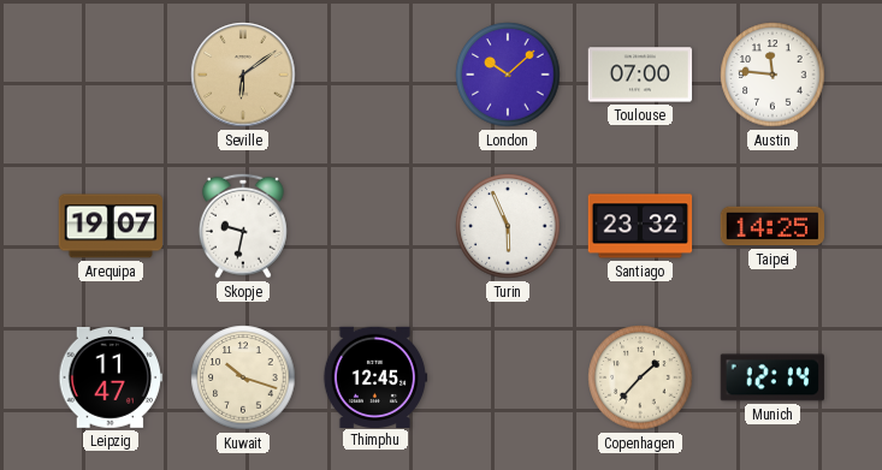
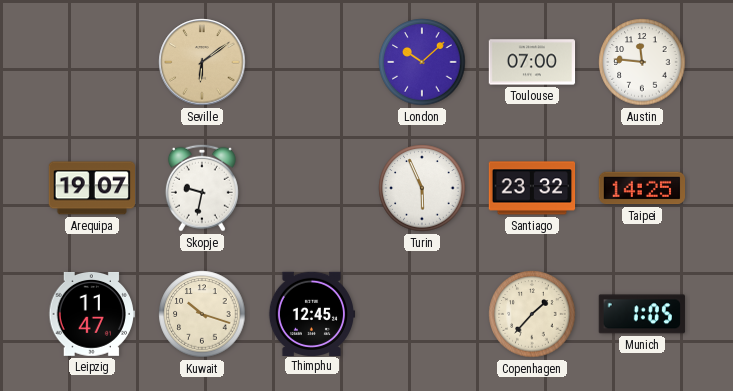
Munich: 12:14 -> 1:05 (642, 314)
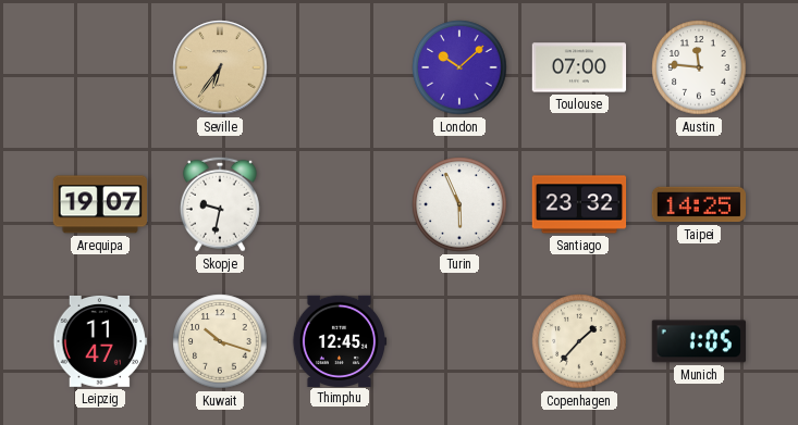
Seville: 6:09 -> 6:36 (220, 67)
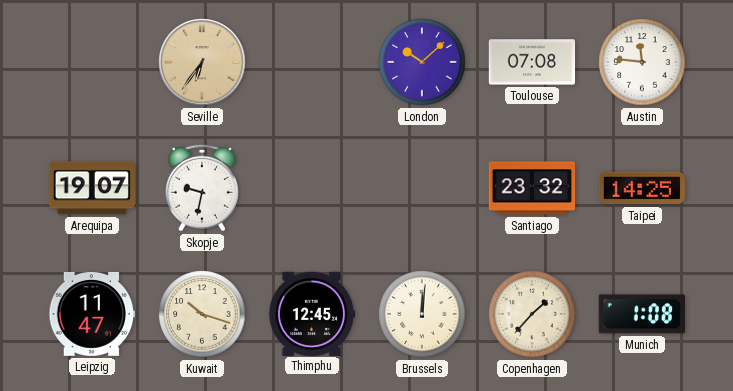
Toulouse: 07:00 -> 07:08 (532, 62)
Turin: 5:56 -> none (459, 204)
Brussels: none -> 12:01 (422, 314)
Munich: 1:05 -> 1:08 (642, 314)
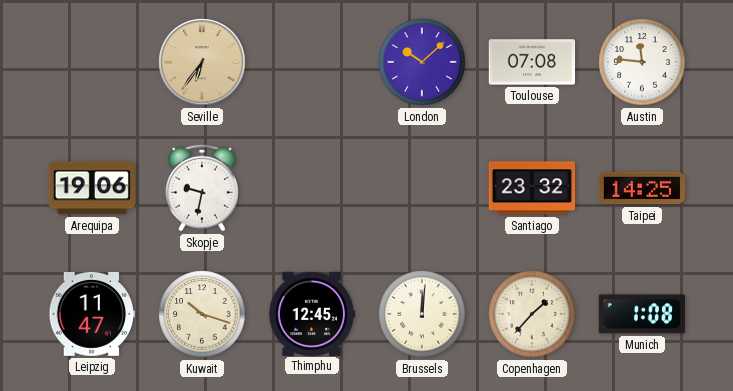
Arequipa: 19:07 -> 19:06 (91, 188)
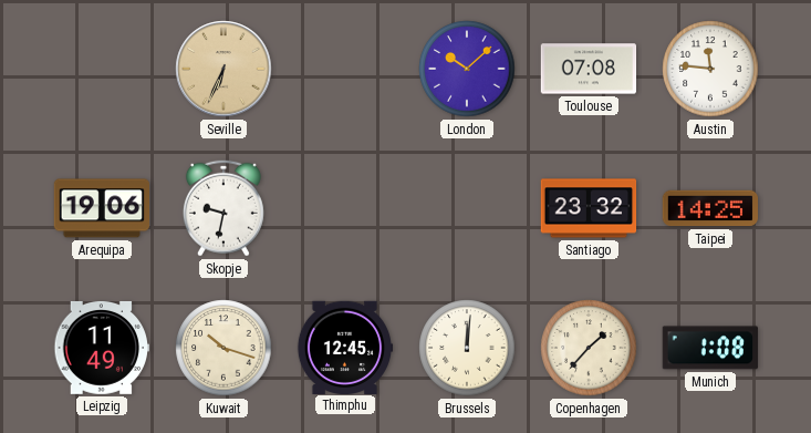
Seville: 6:36 -> 6:34 (223, 69)
Leipzig: 11:47 -> 11:49 (101, 348)
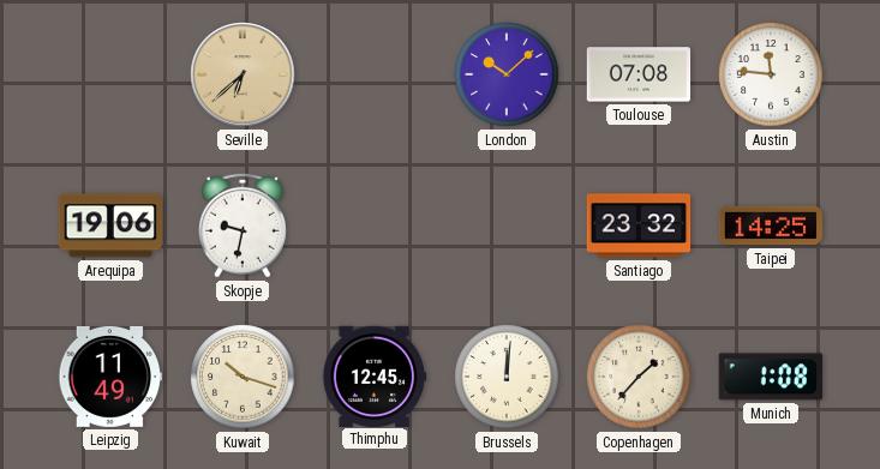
Seville: 6:34 -> 6:38 (243, 74)
